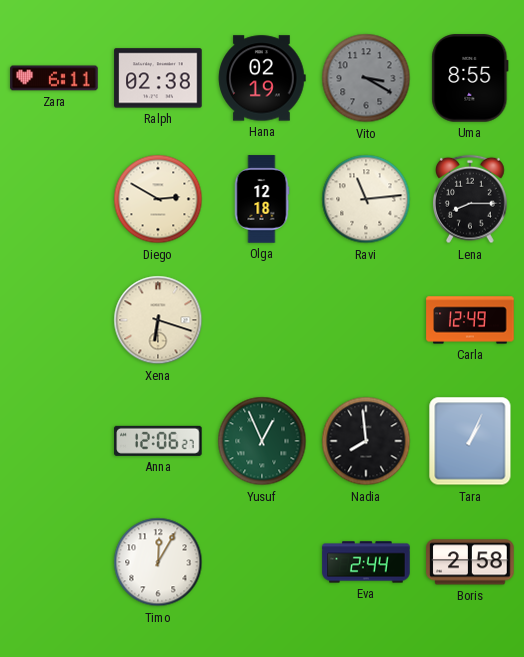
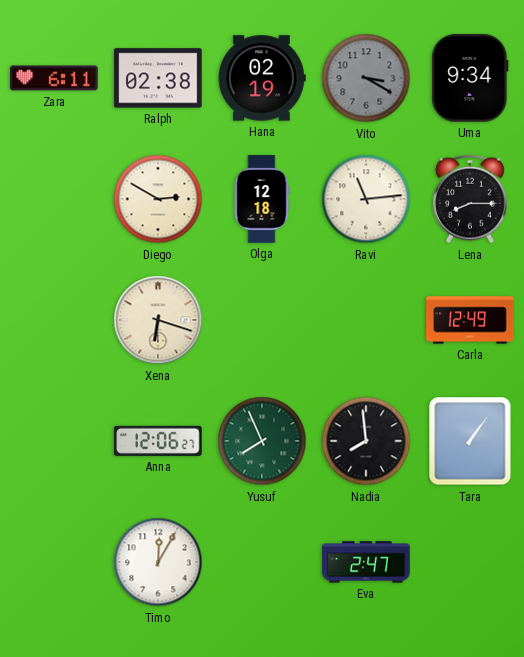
Uma: 8:55 -> 9:34 (470, 78)
Yusuf: 12:56 -> 7:56 (262, 441)
Tara: 1:04 -> 1:06 (470, 441)
Eva: 2:44 -> 2:47 (366, 562)
Boris: 2:58 -> none (470, 562)
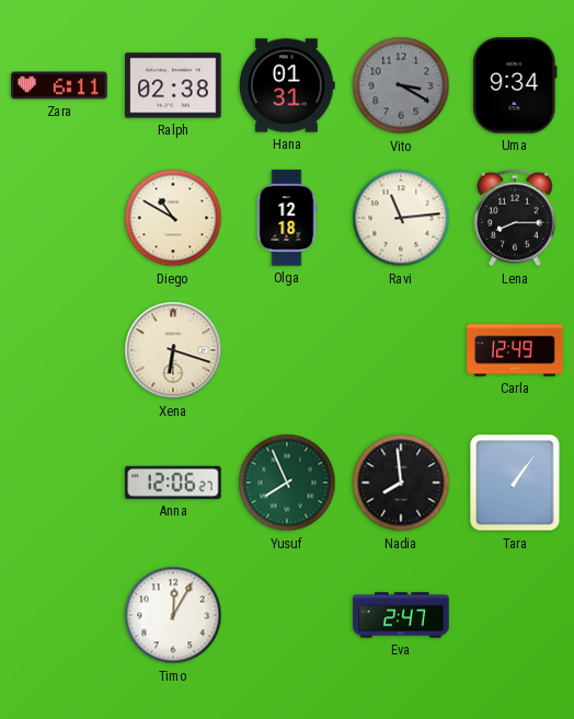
Hana: 02:19 -> 01:31 (287, 85)
Diego: 2:50 -> 10:50 (173, 218)
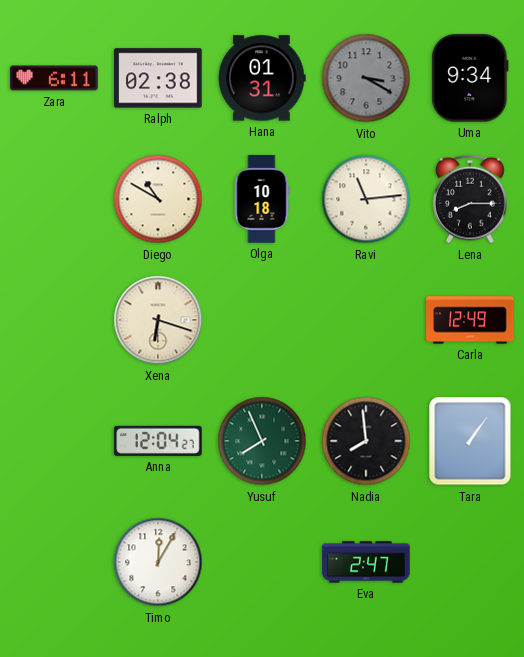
Olga: 12:18 -> 10:18 (262, 199)
Anna: 12:06 -> 12:04 (158, 441)
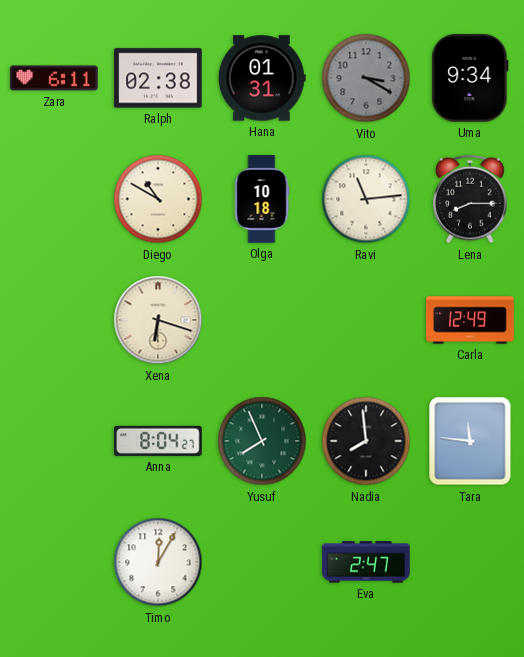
Anna: 12:04 -> 8:04 (158, 441)
Tara: 1:06 -> 11:46 (470, 441)
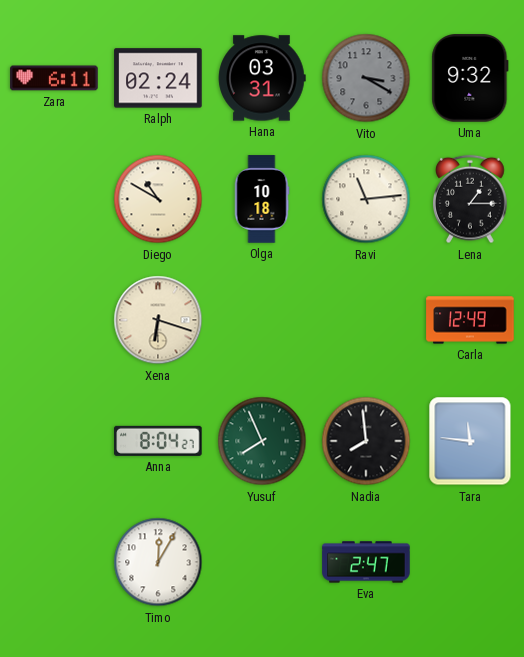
Ralph: 02:38 -> 02:24 (158, 78)
Hana: 01:31 -> 03:31 (262, 78)
Uma: 9:34 -> 9:32 (470, 78)
Lena: 8:15 -> 1:15 (471, 199)
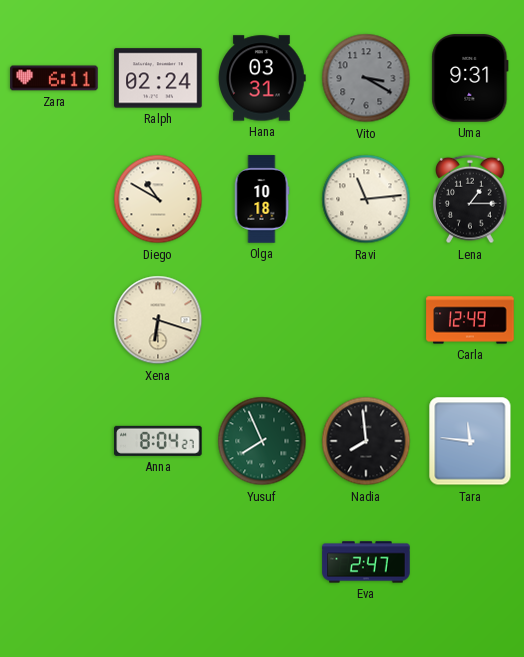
Uma: 9:32 -> 9:31 (470, 78)
Timo: 12:05 -> none (158, 562)
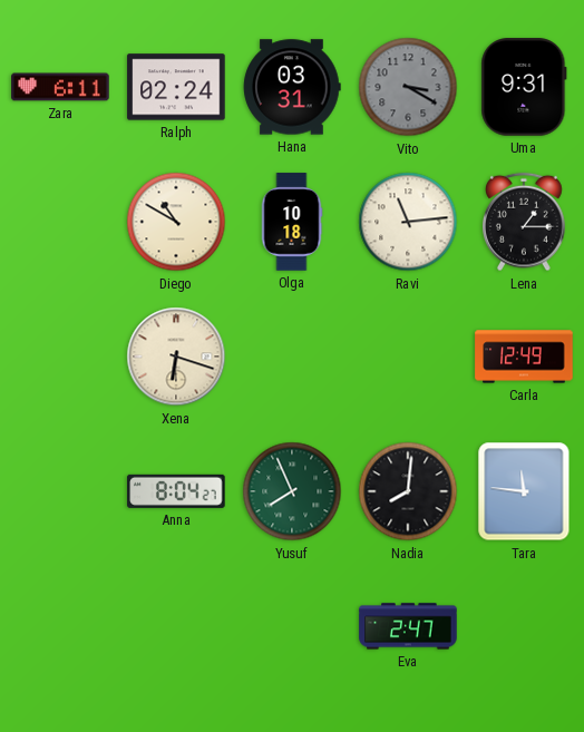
Nadia: 7:59 -> 8:01 (408, 491)
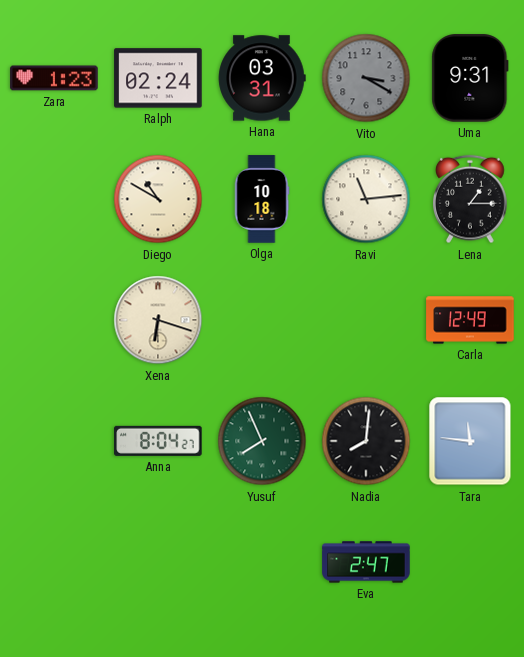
Zara: 6:11 -> 1:23 (54, 78)
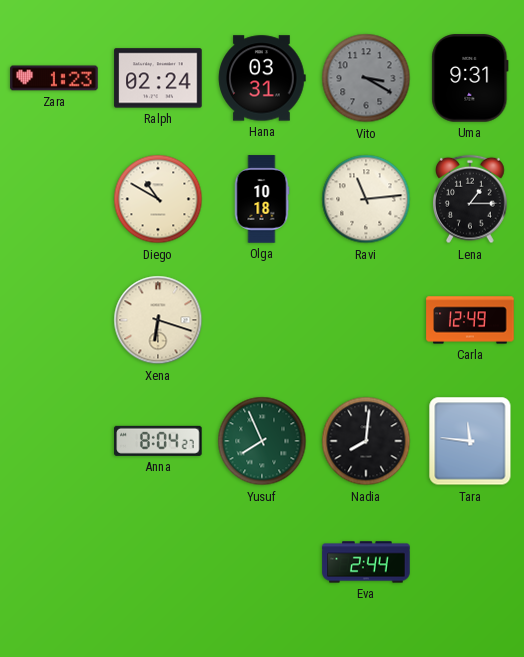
Eva: 2:47 -> 2:44 (366, 562)
